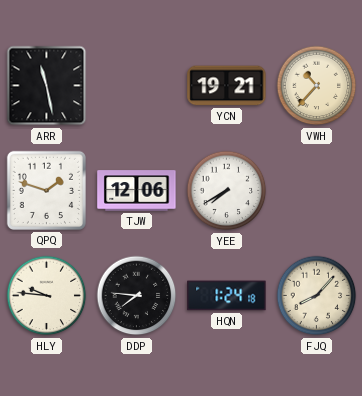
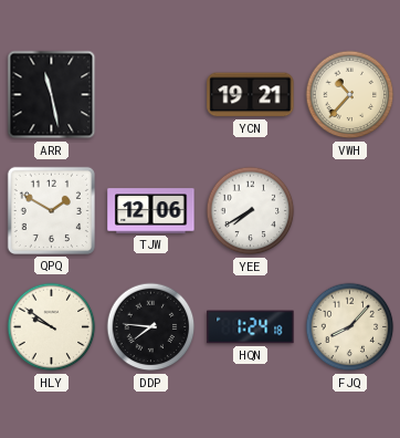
QPQ: 1:48 -> 1:50 (51, 210)
HLY: 9:46 -> 9:51 (52, 327)
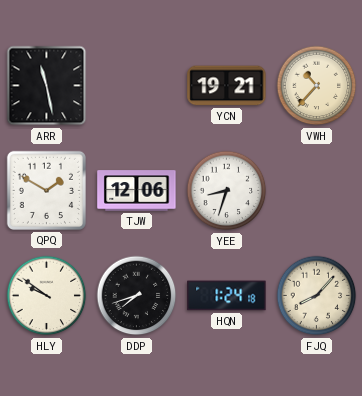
YEE: 7:40 -> 8:33 (227, 191)
DDP: 7:46 -> 7:42 (137, 296)
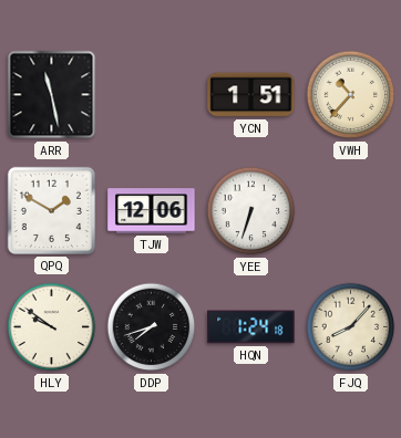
YCN: 19:21 -> 1:51 (251, 95)
YEE: 8:33 -> 6:33 (251, 211)
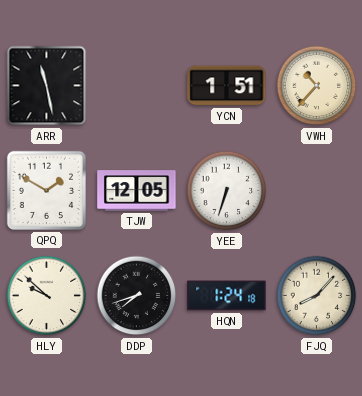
TJW: 12:06 -> 12:05 (137, 191)
HLY: 9:51 -> 9:52 (47, 296)
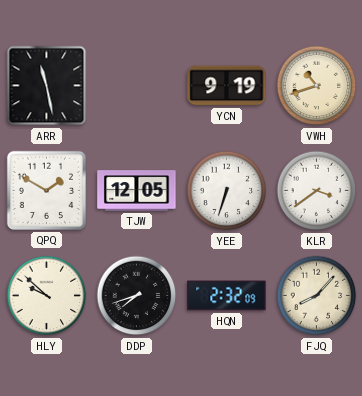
YCN: 1:51 -> 9:19 (227, 86)
VWH: 10:37 -> 10:42 (317, 86)
KLR: none -> 3:39 (317, 191)
HQN: 1:24 -> 2:32 (227, 296)
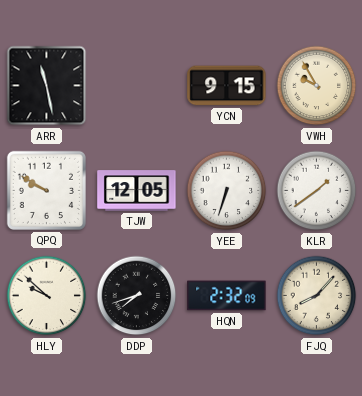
YCN: 9:19 -> 9:15 (227, 86)
VWH: 10:42 -> 9:55 (317, 86)
QPQ: 1:50 -> 9:50 (46, 190)
KLR: 3:39 -> 1:39 (317, 191)
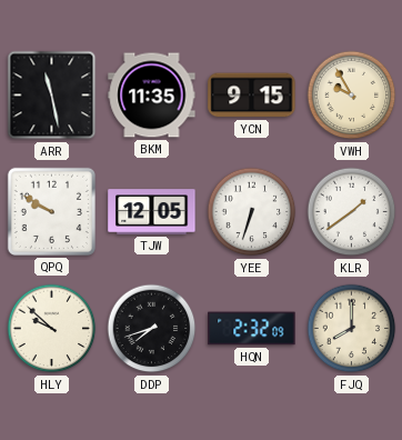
BKM: none -> 11:35 (152, 96)
FJQ: 8:07 -> 8:00 (352, 329)
